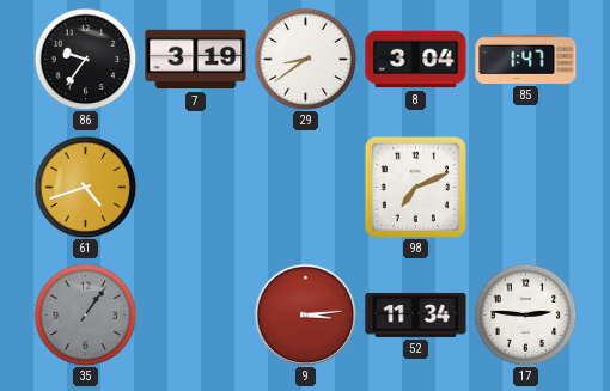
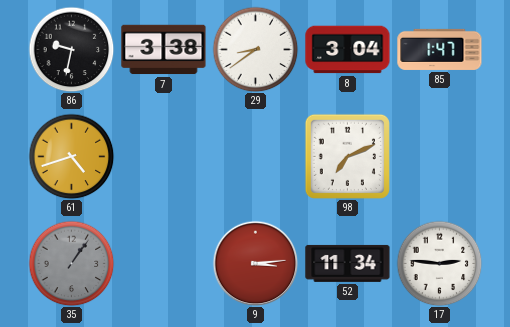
86: 9:36 -> 9:32 (71, 49)
7: 3:19 -> 3:38 (164, 50)
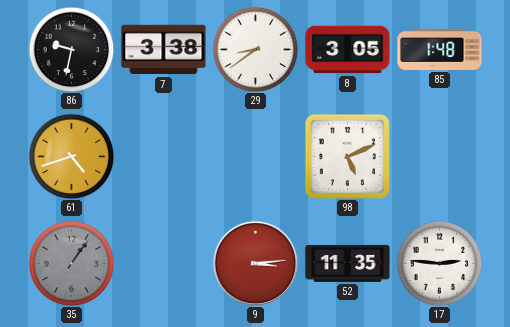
8: 3:04 -> 3:05 (348, 50)
85: 1:47 -> 1:48 (440, 49)
98: 7:11 -> 5:11 (347, 156)
52: 11:34 -> 11:35 (348, 263)
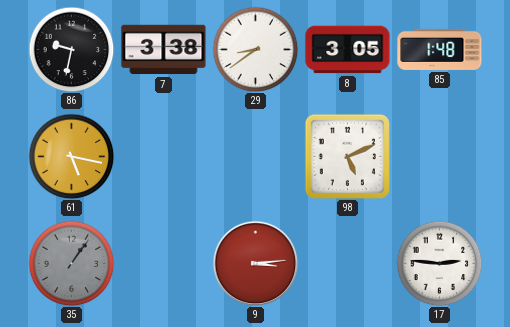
61: 4:42 -> 5:17 (71, 156)
52: 11:35 -> none (348, 263)
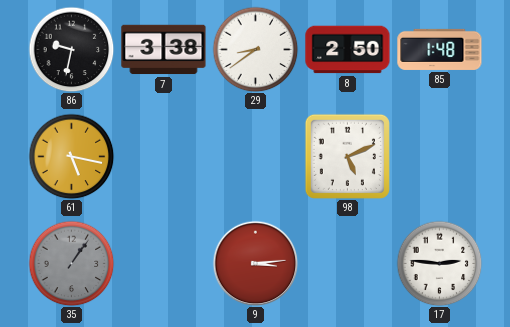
8: 3:05 -> 2:50 (348, 50)
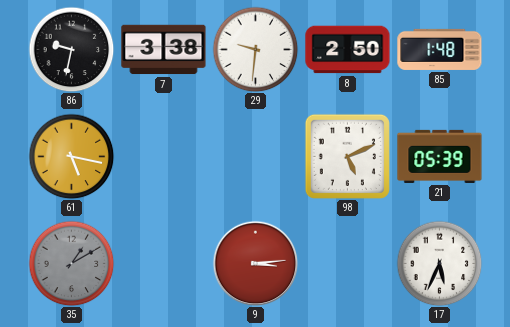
29: 8:39 -> 9:31 (255, 49)
21: none -> 05:39 (440, 156)
35: 1:06 -> 1:10 (71, 263)
17: 2:46 -> 5:34 (439, 263)
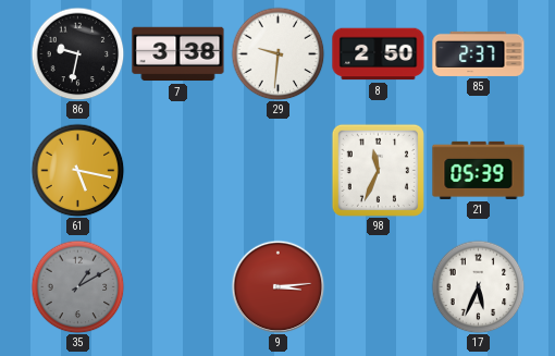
85: 1:48 -> 2:37 (479, 53)
98: 5:11 -> 11:34 (378, 170)
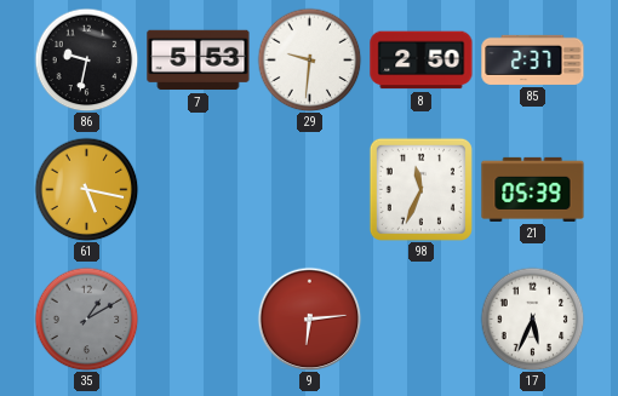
7: 3:38 -> 5:53 (199, 61)
9: 3:14 -> 6:14 (309, 318)
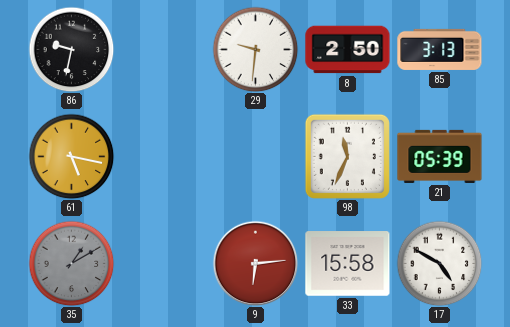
7: 5:53 -> none (199, 61)
85: 2:37 -> 3:13 (440, 49)
33: none -> 15:58 (348, 264)
17: 5:34 -> 4:50 (439, 263)
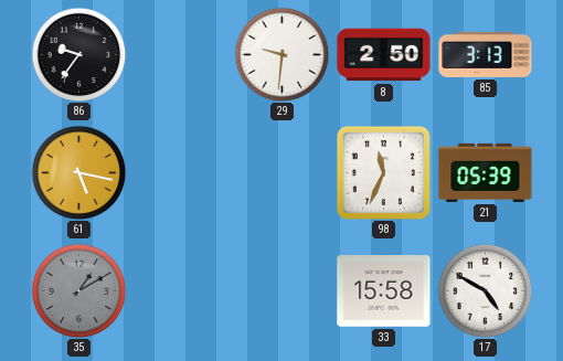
86: 9:32 -> 9:36 (78, 54)
9: 6:14 -> none (255, 263)
